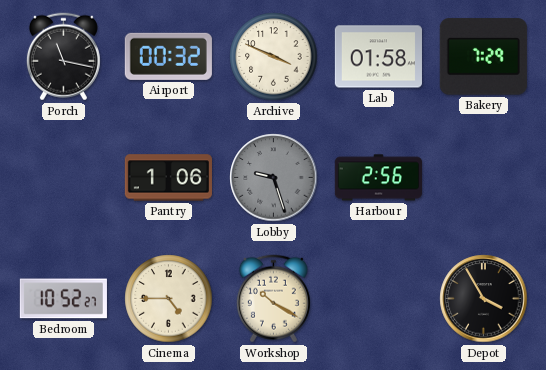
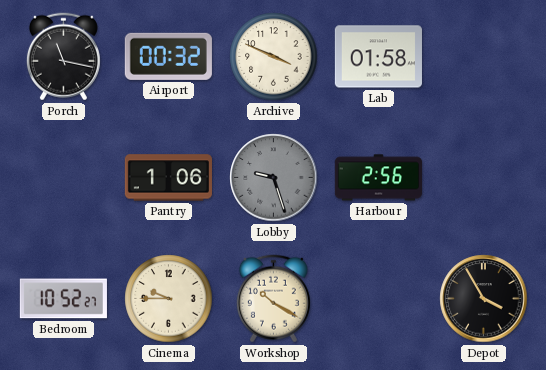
Bakery: 7:29 -> none (483, 57)
Cinema: 4:45 -> 9:45 (169, 299)
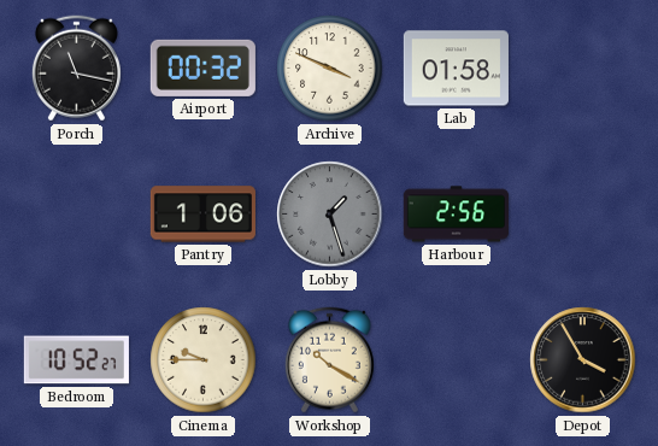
Lobby: 9:27 -> 1:27 (330, 215)
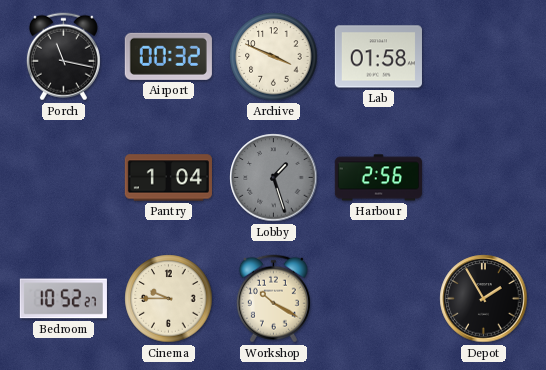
Pantry: 1:06 -> 1:04 (168, 178)
Depot: 3:55 -> 1:55 (484, 299)
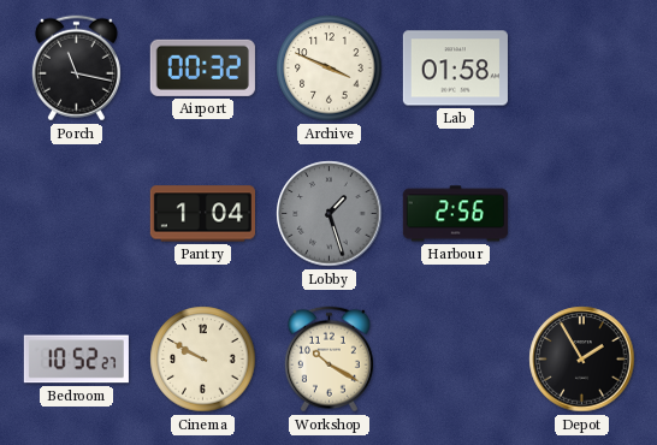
Cinema: 9:45 -> 9:50 (203, 360)
